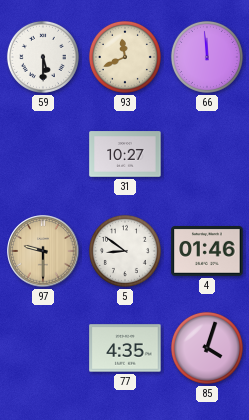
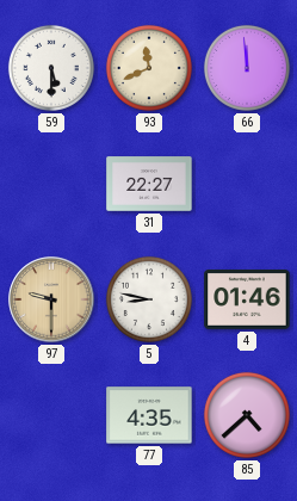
31: 10:27 -> 22:27 (149, 184)
5: 8:51 -> 8:47 (149, 299)
85: 4:03 -> 4:38 (247, 415)
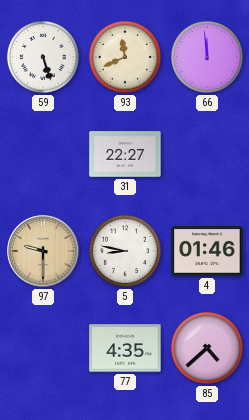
59: 5:30 -> 5:27 (43, 57)
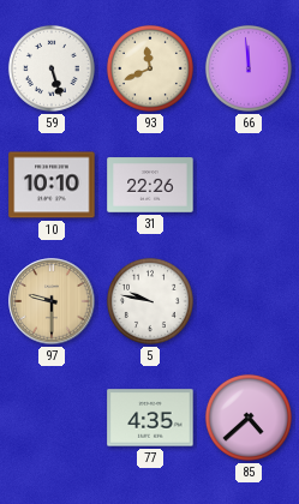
10: none -> 10:10 (52, 185)
31: 22:27 -> 22:26 (150, 185)
5: 8:47 -> 9:47 (150, 301)
4: 01:46 -> none (207, 252)
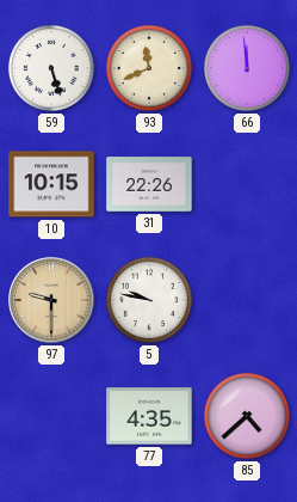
10: 10:10 -> 10:15 (51, 184)
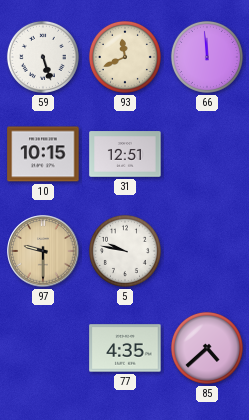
31: 22:26 -> 12:51 (125, 154)
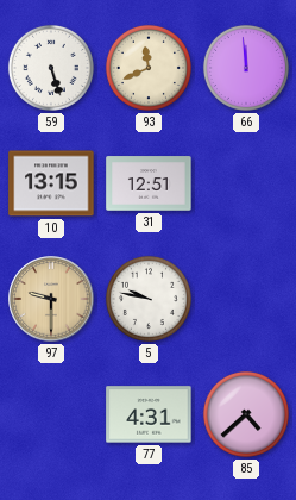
10: 10:15 -> 13:15 (51, 183)
77: 4:35 -> 4:31 (149, 414)
